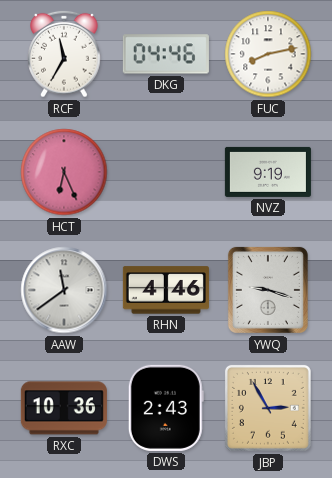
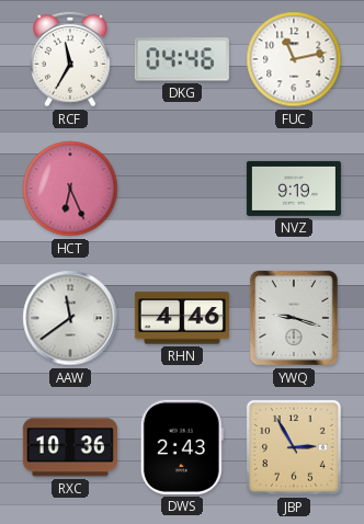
FUC: 8:13 -> 11:13 (294, 59)
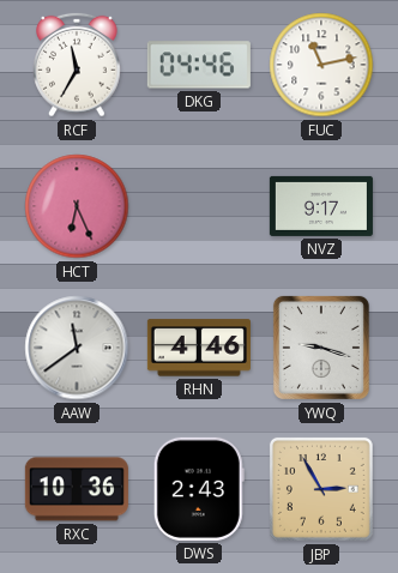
NVZ: 9:19 -> 9:17 (321, 206)
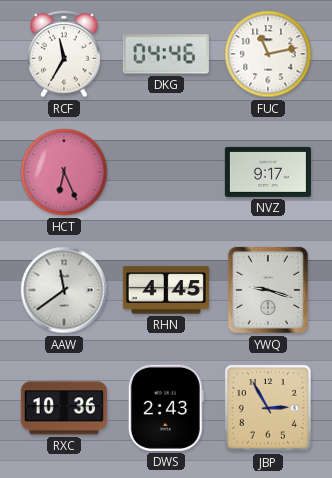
RHN: 4:46 -> 4:45 (166, 290)
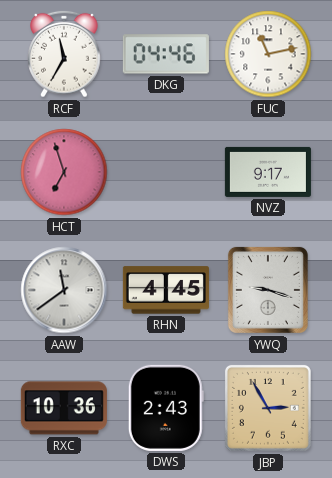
HCT: 6:26 -> 6:57 (64, 172)
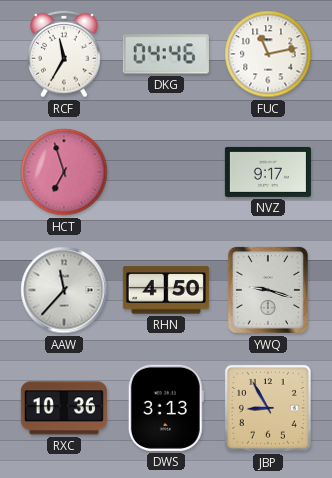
AAW: 11:39 -> 11:37 (64, 290)
RHN: 4:45 -> 4:50 (166, 290)
DWS: 2:43 -> 3:13 (166, 408)
JBP: 2:55 -> 8:55 (268, 408)
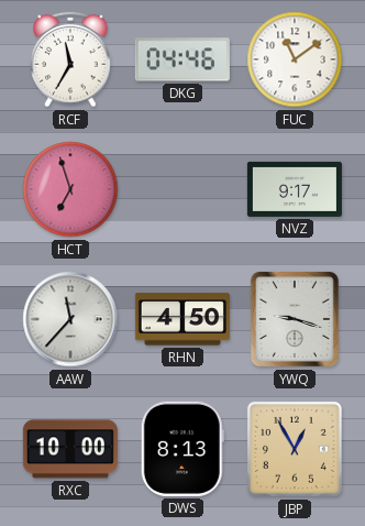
FUC: 11:13 -> 11:09 (295, 59)
RXC: 10:36 -> 10:00 (70, 449)
DWS: 3:13 -> 8:13 (182, 449)
JBP: 8:55 -> 12:55 (295, 449)
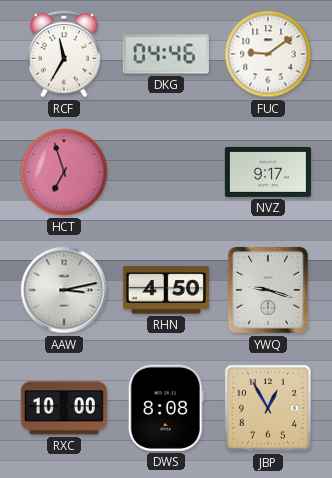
FUC: 11:09 -> 9:09 (268, 54)
AAW: 11:37 -> 3:13 (64, 290)
DWS: 8:13 -> 8:08 (166, 408)
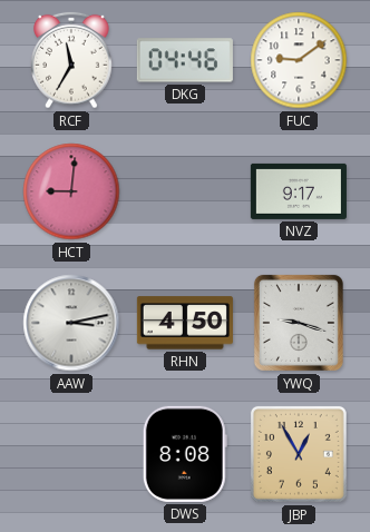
HCT: 6:57 -> 9:01 (71, 191)
RXC: 10:00 -> none (64, 408)
